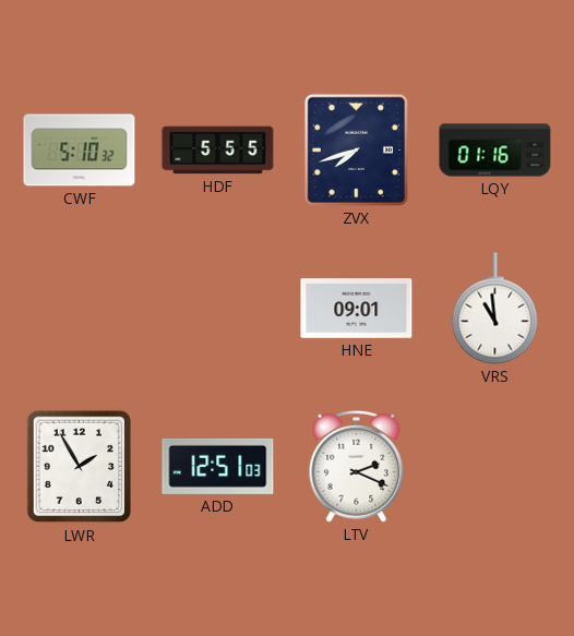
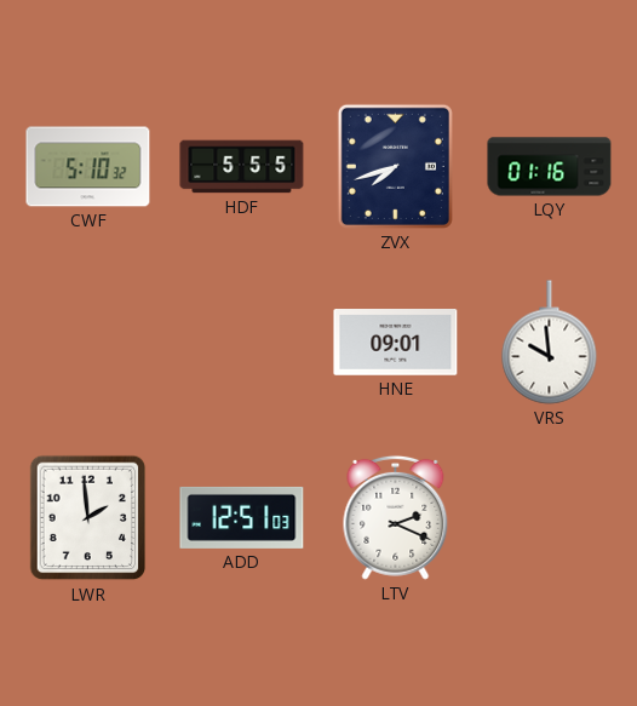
VRS: 10:59 -> 9:59 (550, 343)
LWR: 1:55 -> 1:59 (88, 518)
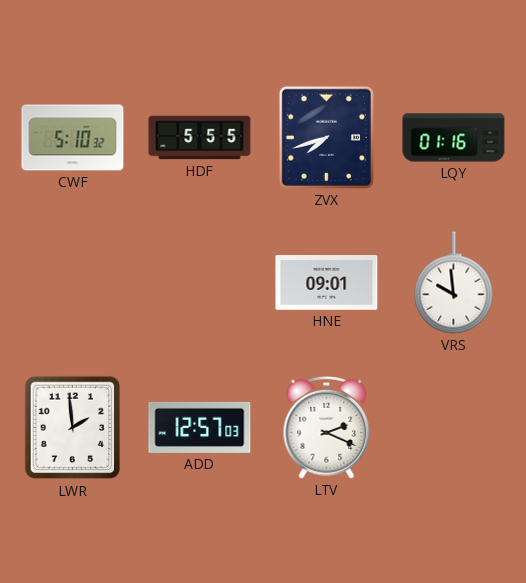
ADD: 12:51 -> 12:57 (200, 427)
